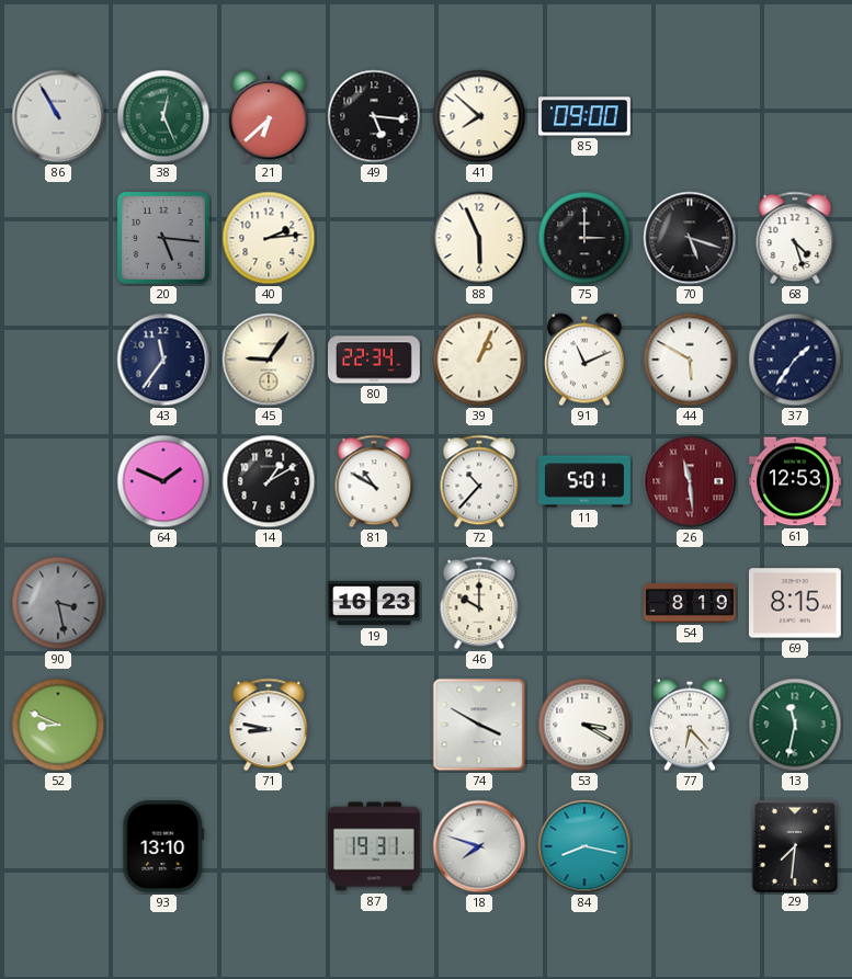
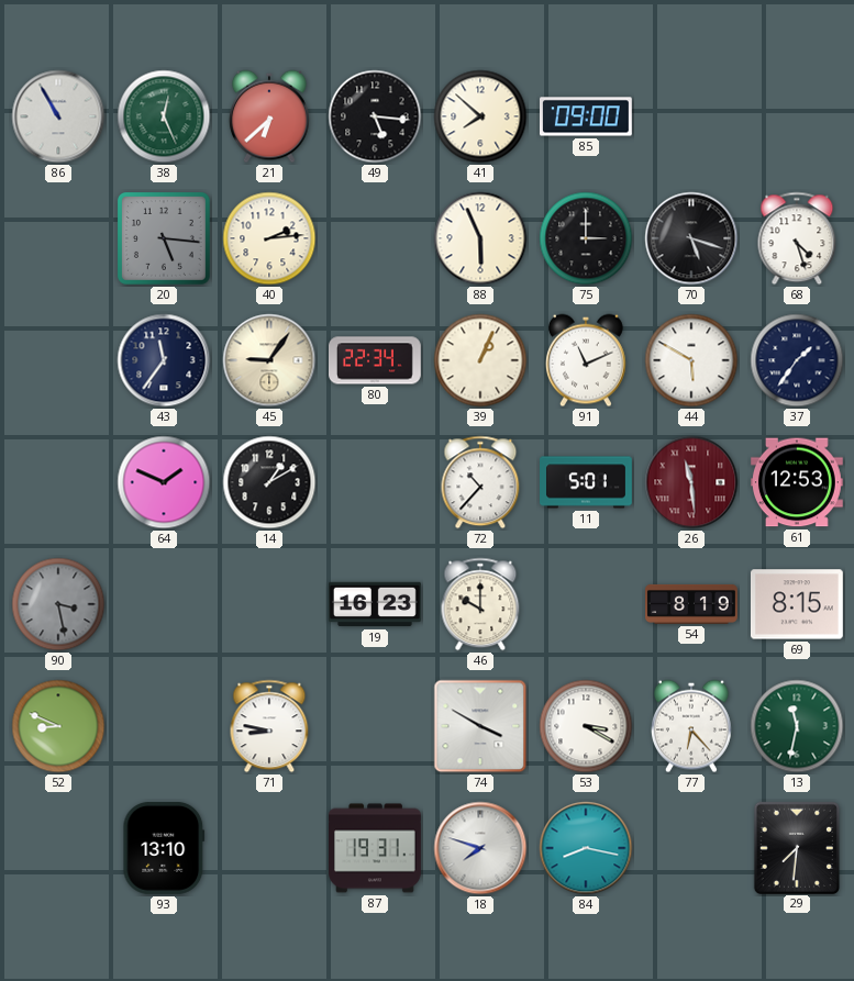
81: 10:50 -> none (374, 481)
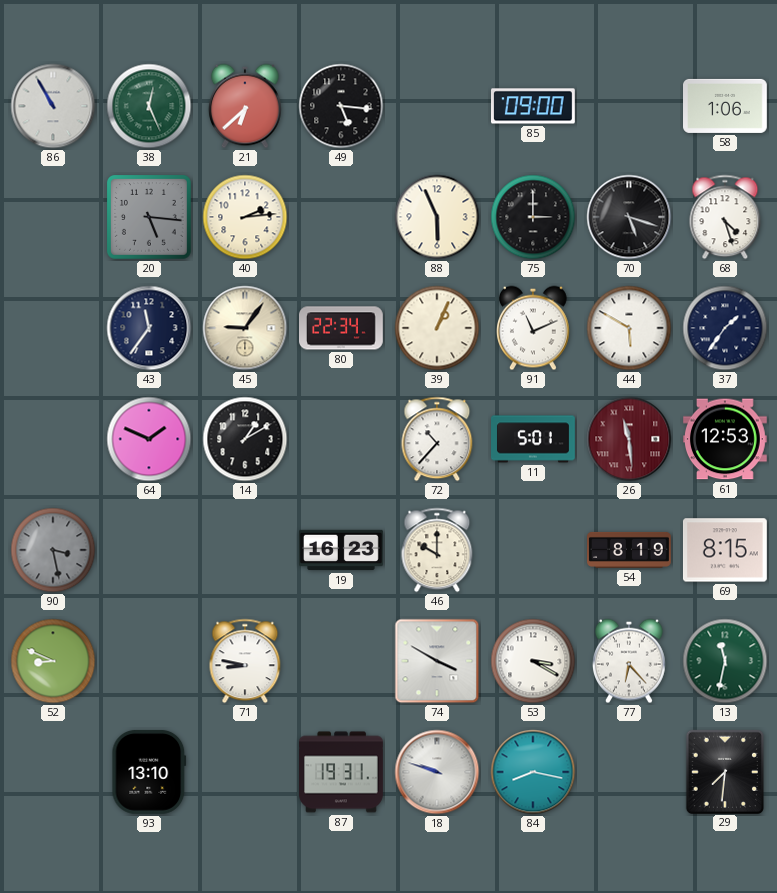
41: 7:52 -> none (480, 116)
58: none -> 1:06 (726, 106)
18: 7:48 -> 9:48 (437, 772)
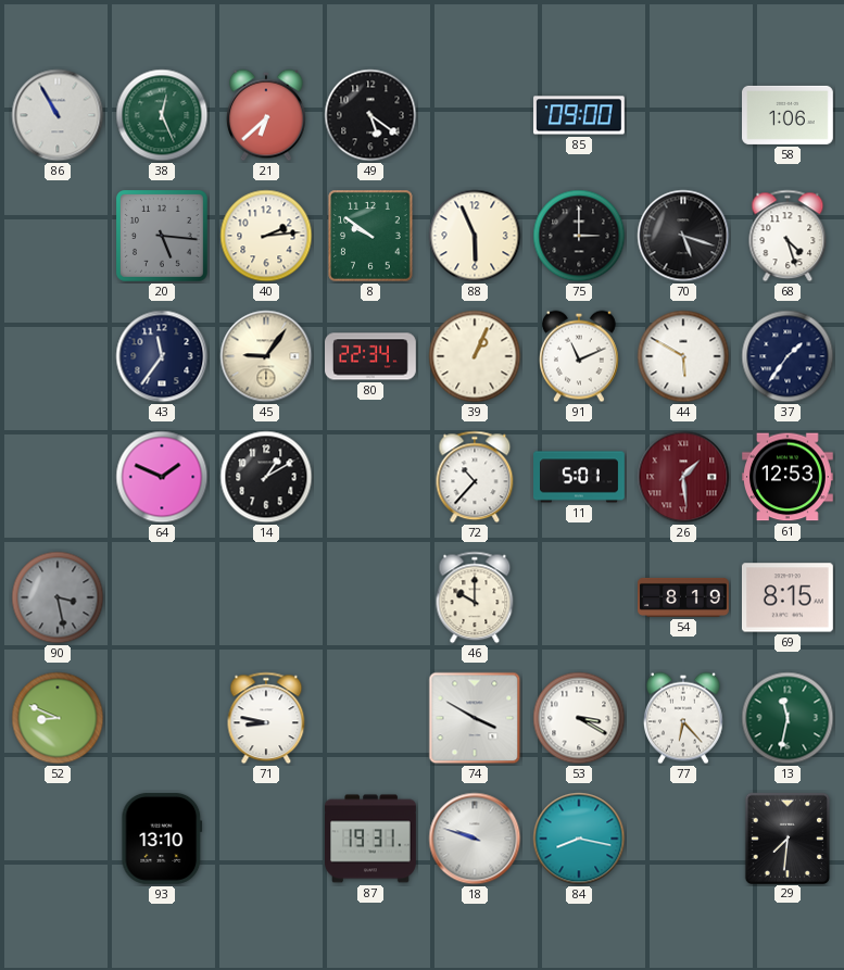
49: 5:16 -> 5:21 (370, 115)
8: none -> 9:51 (370, 236)
26: 11:29 -> 1:29 (683, 477)
19: 16:23 -> none (342, 550)
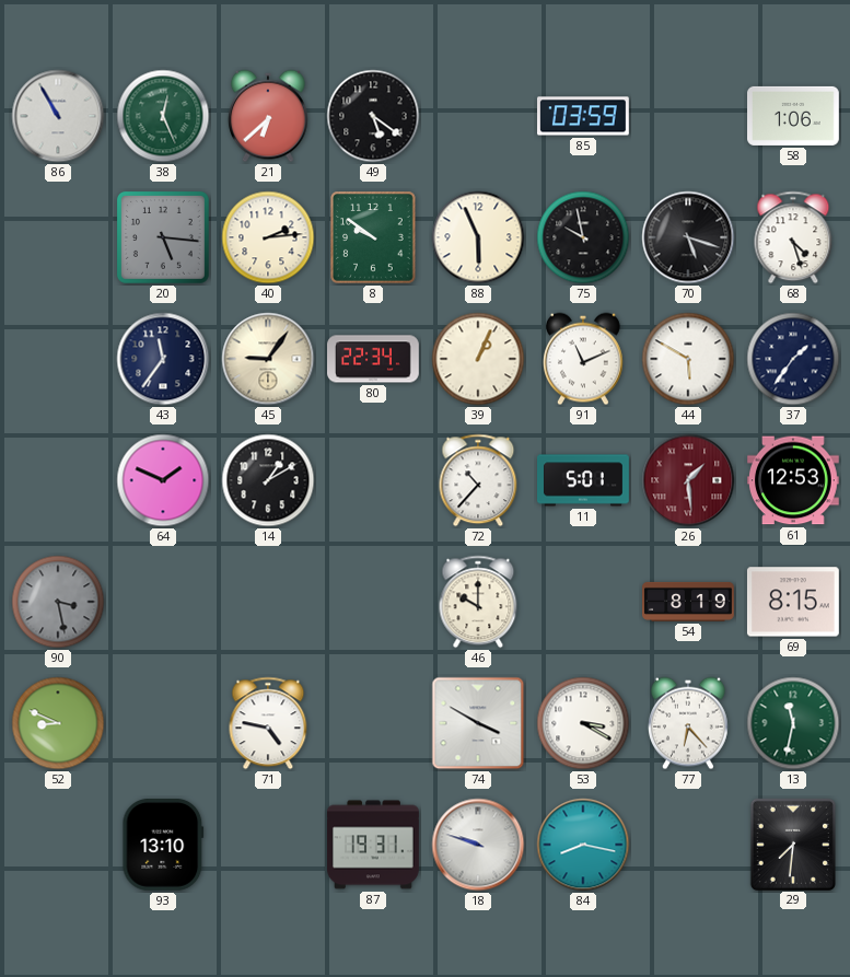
85: 09:00 -> 03:59 (584, 116)
75: 3:00 -> 9:58 (583, 237)
71: 8:47 -> 4:47 (268, 723)
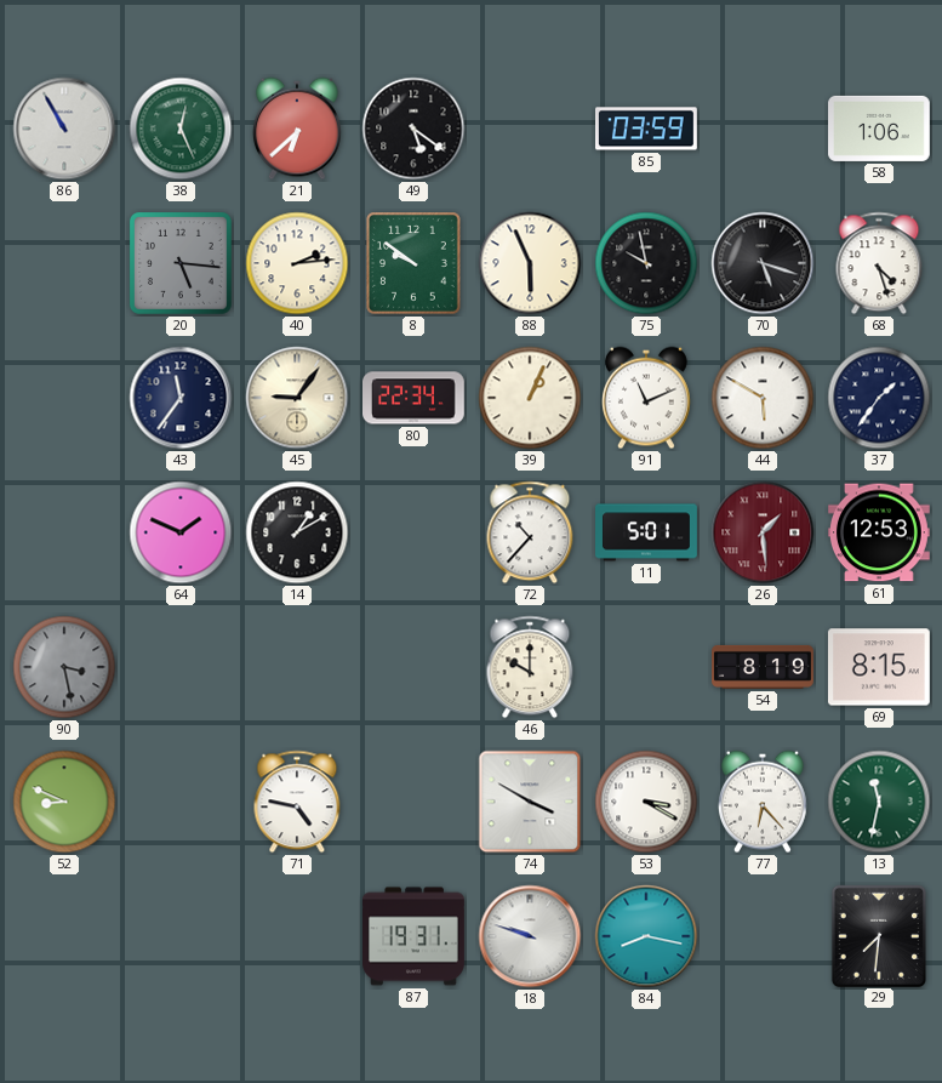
93: 13:10 -> none (163, 845)
